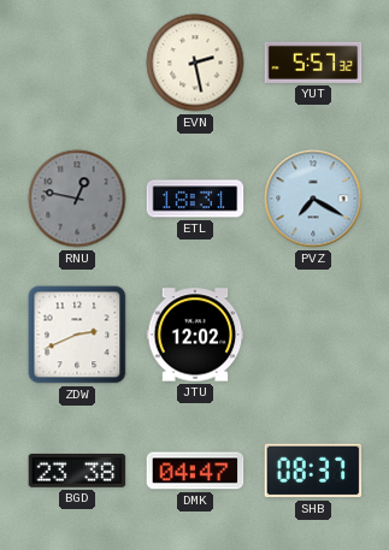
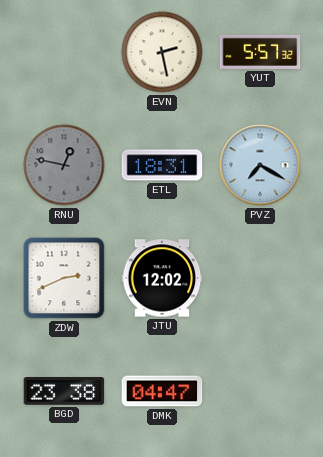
SHB: 08:37 -> none (313, 471)
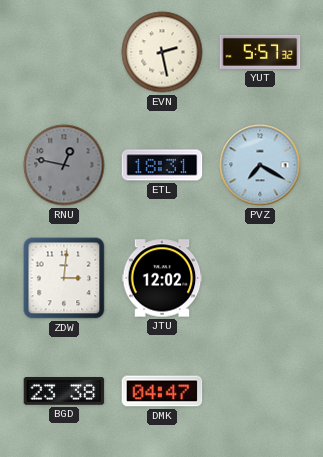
ZDW: 2:41 -> 3:01 (64, 278)
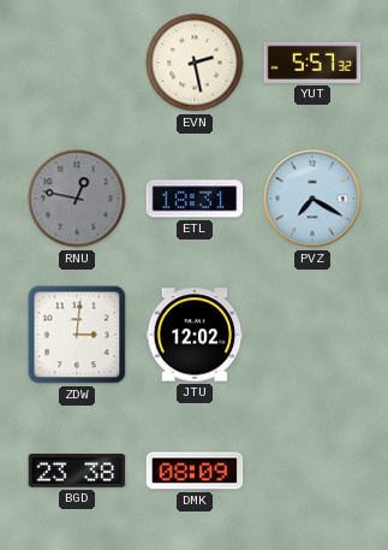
DMK: 04:47 -> 08:09 (195, 471)
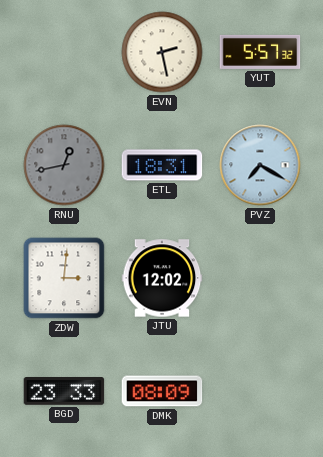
RNU: 12:47 -> 12:43 (64, 165)
BGD: 23:38 -> 23:33 (64, 391)
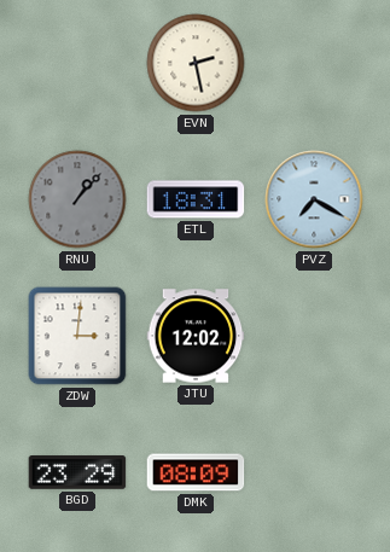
YUT: 5:57 -> none (260, 52)
RNU: 12:43 -> 1:07 (77, 199)
BGD: 23:33 -> 23:29 (77, 472)
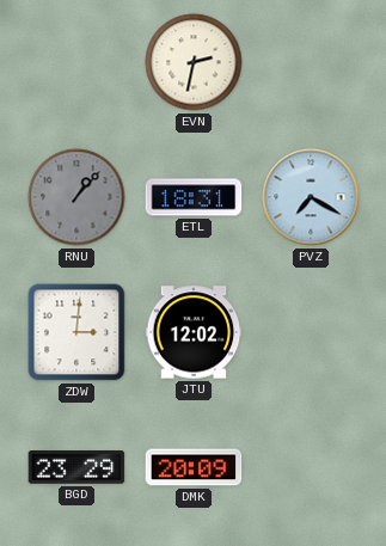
EVN: 2:28 -> 2:32 (194, 62)
DMK: 08:09 -> 20:09 (194, 467)
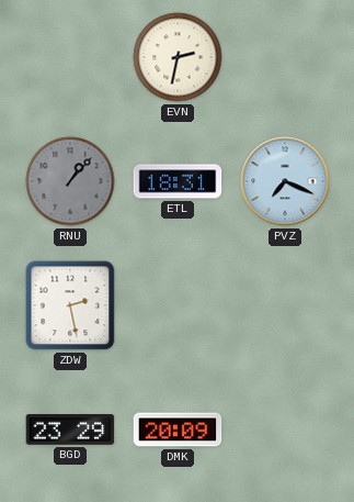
PVZ: 7:20 -> 7:19 (285, 181)
ZDW: 3:01 -> 2:28 (70, 305)
JTU: 12:02 -> none (194, 332)
